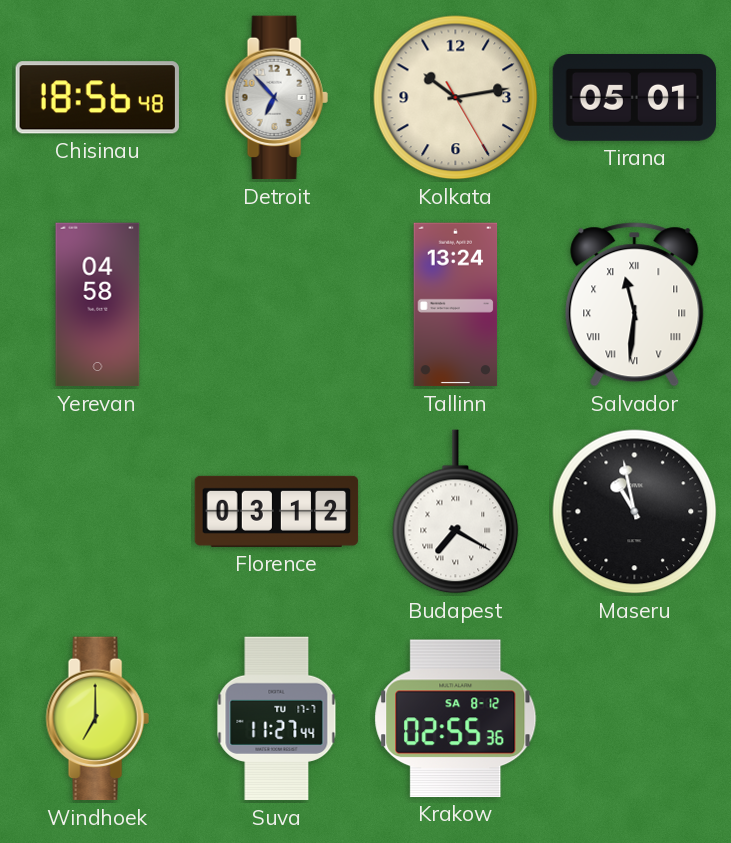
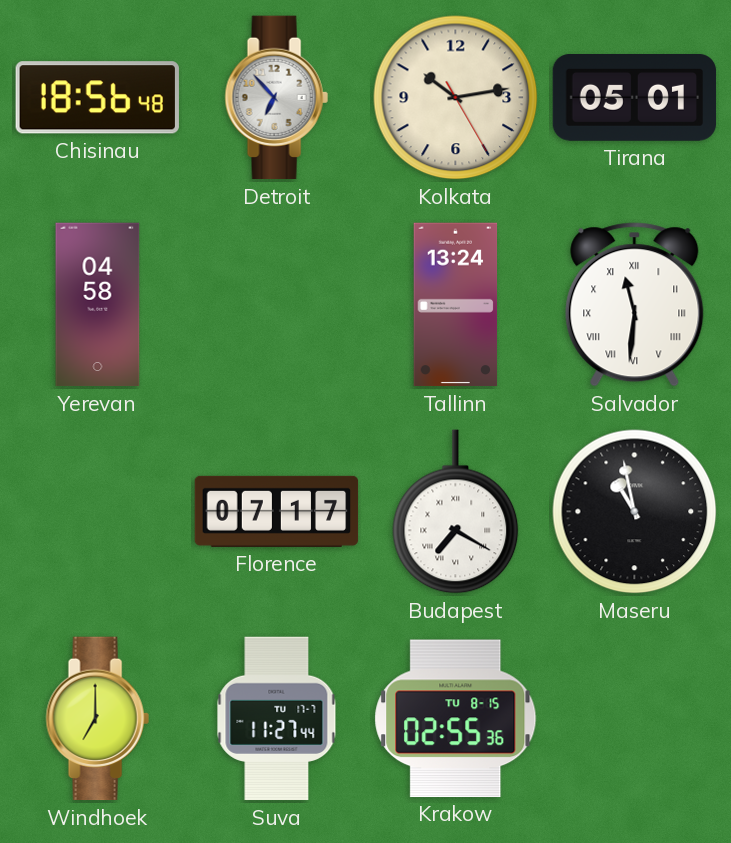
Florence: 03:12 -> 07:17 (277, 511)
Krakow date: SA 8-12 -> TU 8-15 (456, 718)
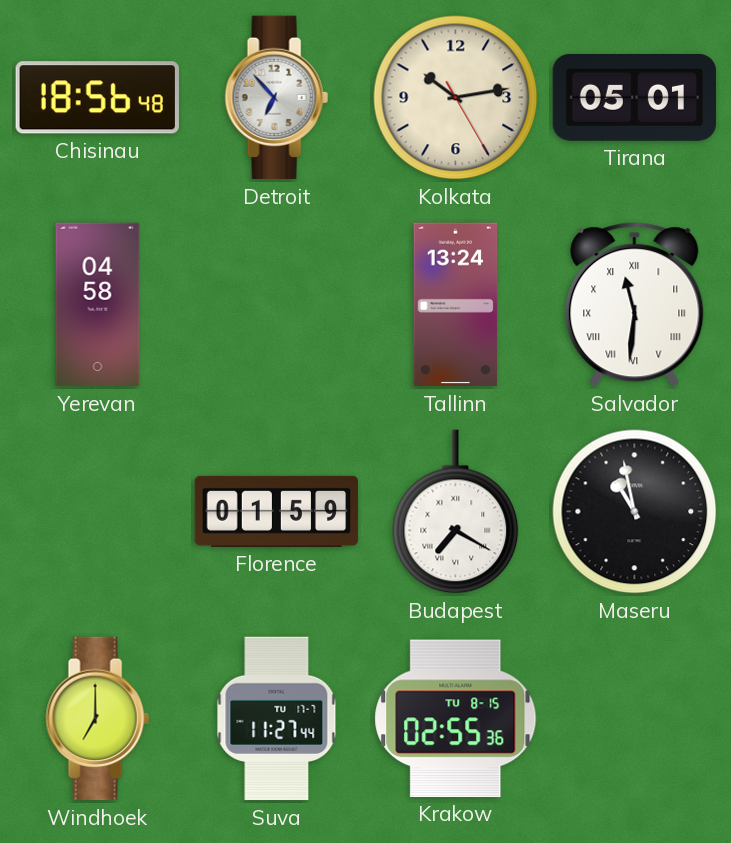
Florence: 07:17 -> 01:59 (277, 511)
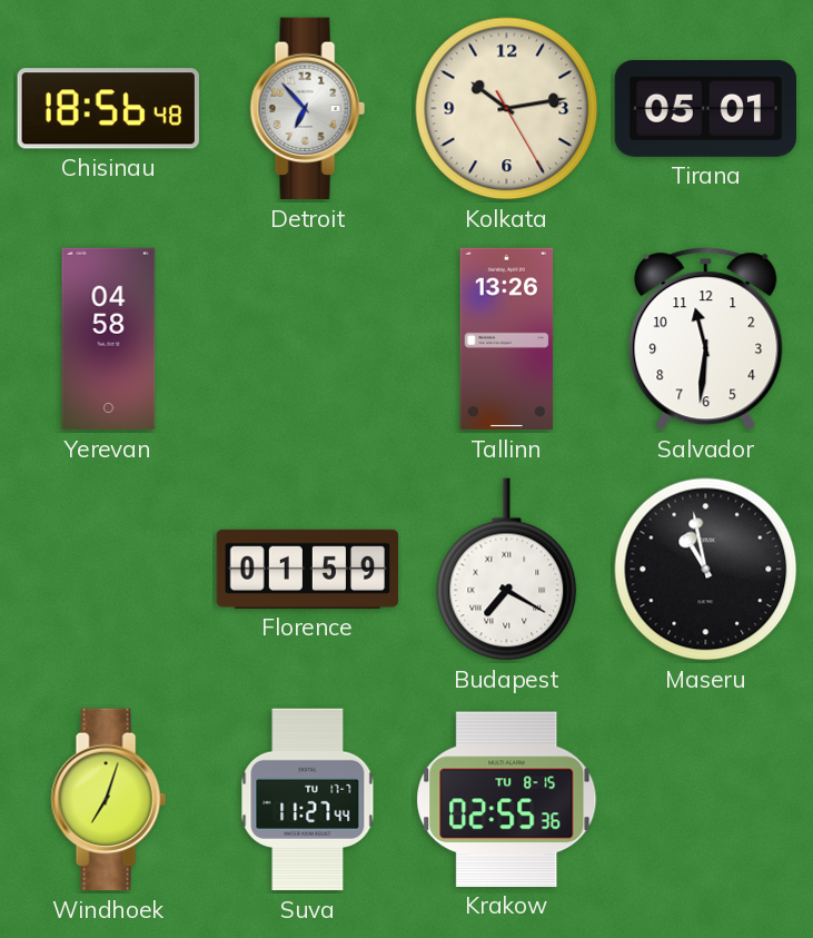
Tallinn: 13:24 -> 13:26 (507, 339)
Salvador numerals: Roman -> Arabic (706, 339)
Windhoek: 7:00 -> 7:03 (108, 800)
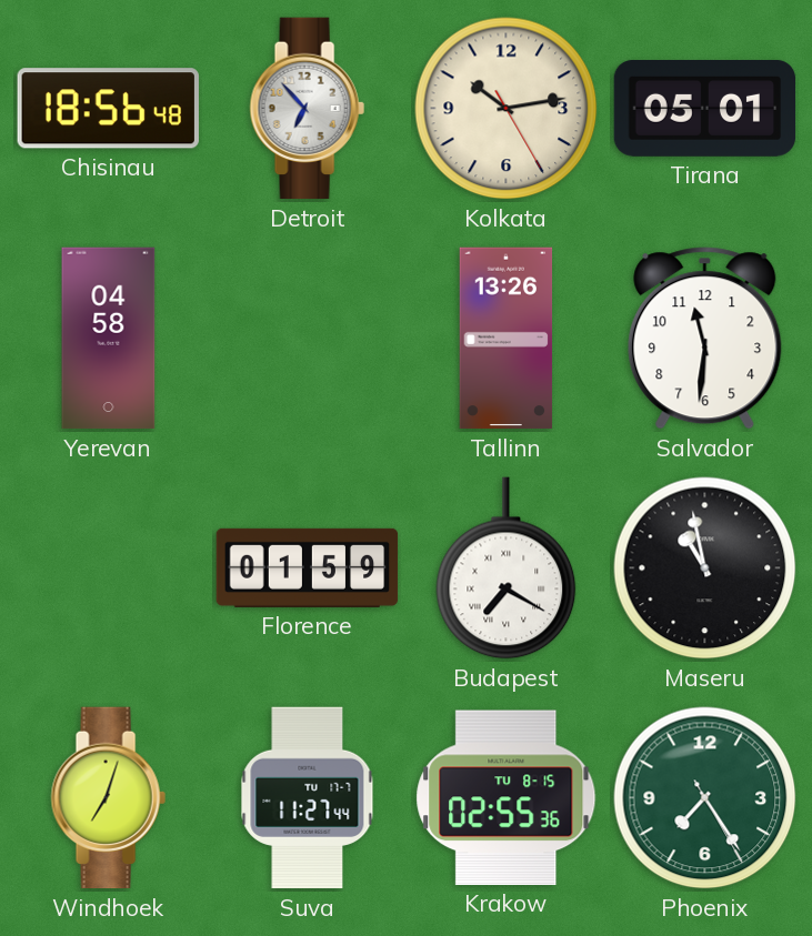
Phoenix: none -> 7:24 (705, 798)
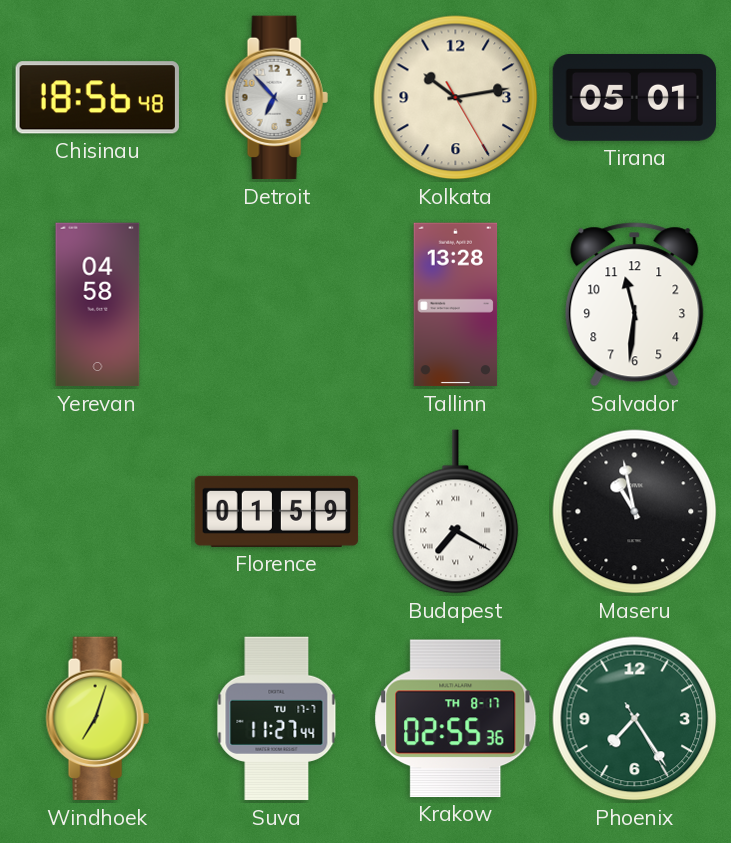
Tallinn: 13:26 -> 13:28 (456, 305)
Krakow date: TU 8-15 -> TH 8-17 (456, 718)
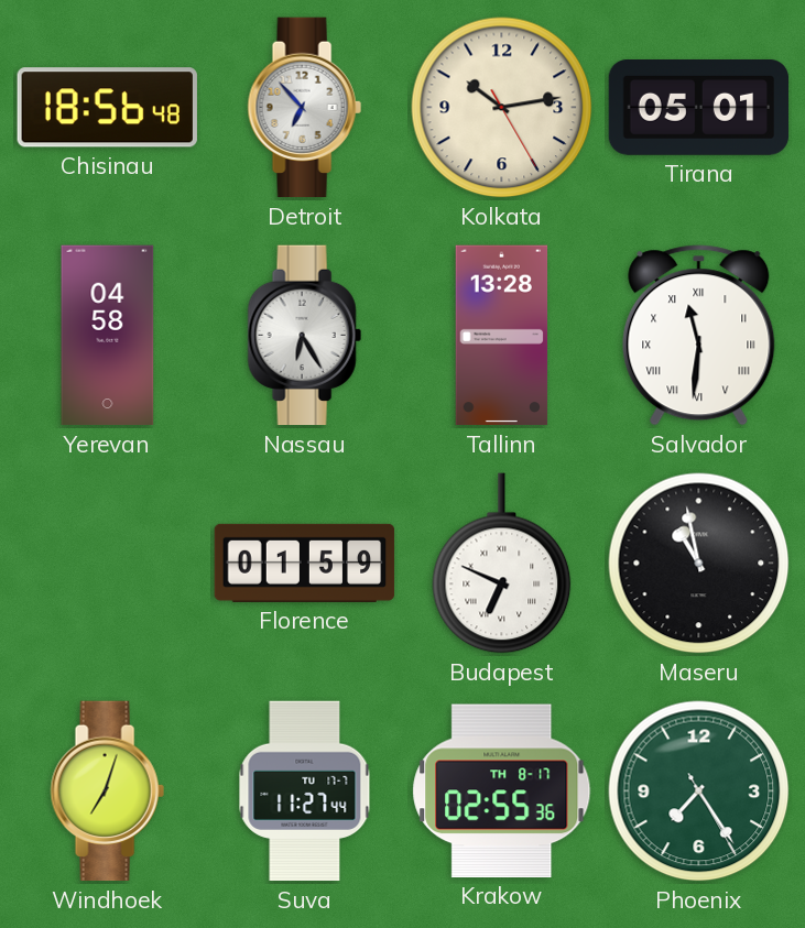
Nassau: none -> 6:25 (304, 336)
Salvador numerals: Arabic -> Roman (699, 336)
Budapest: 7:20 -> 6:49 (502, 564)
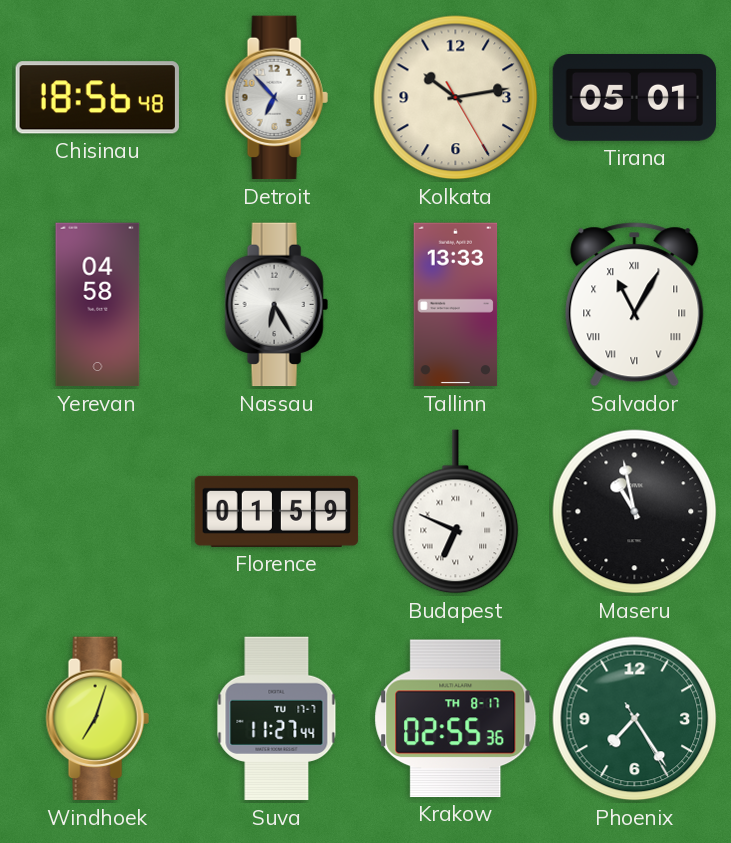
Tallinn: 13:28 -> 13:33 (456, 305)
Salvador: 11:31 -> 11:05 (635, 305)
